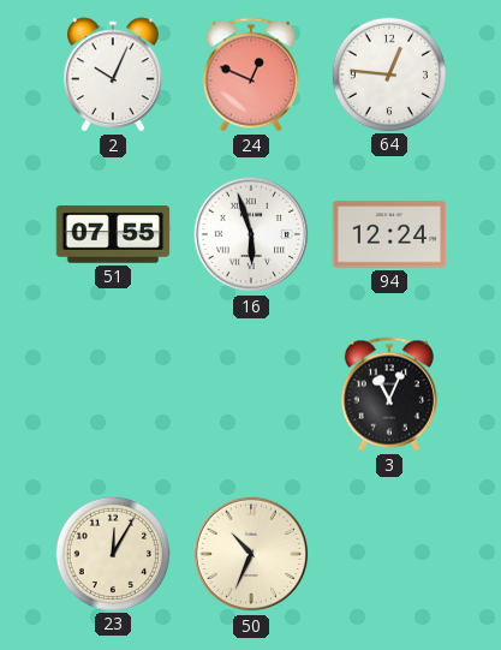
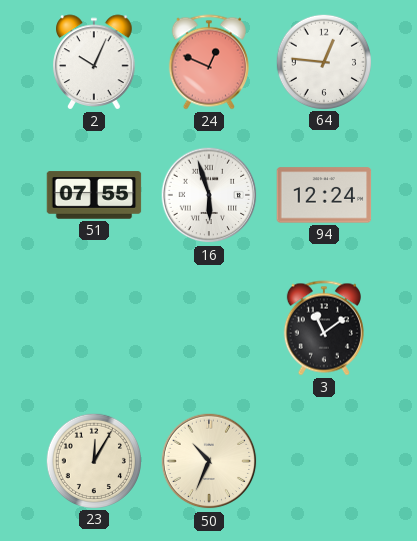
3: 11:04 -> 11:09 (324, 328)
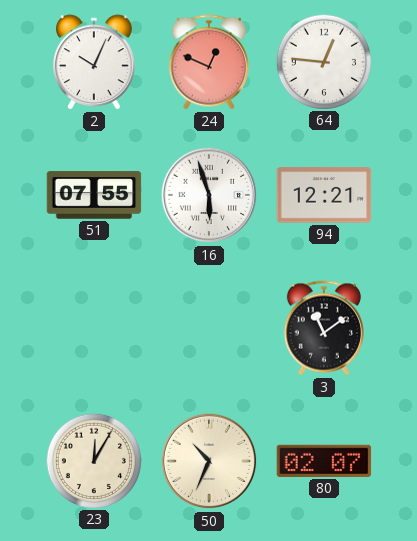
94: 12:24 -> 12:21 (324, 195)
80: none -> 02:07 (324, 461)
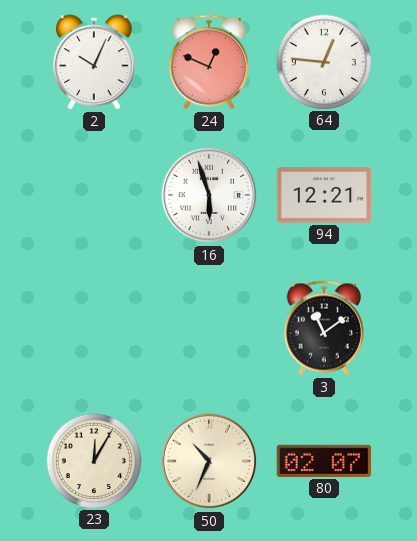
51: 07:55 -> none (94, 195)
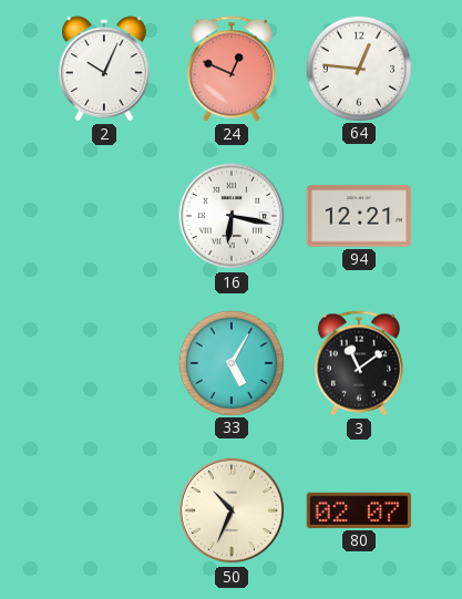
16: 5:57 -> 6:17 (232, 216)
33: none -> 5:05 (230, 362)
23: 12:05 -> none (93, 460)
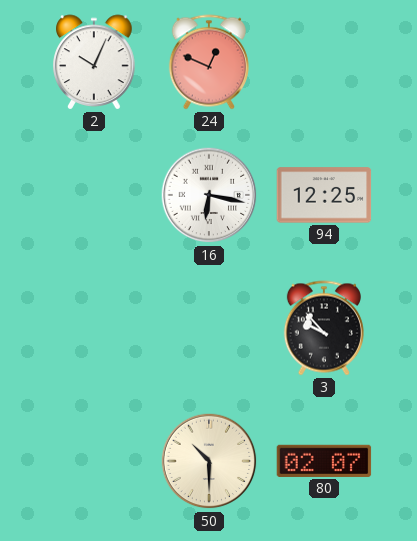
64: 12:46 -> none (358, 68)
94: 12:21 -> 12:25 (324, 195)
33: 5:05 -> none (230, 362)
3: 11:09 -> 9:53 (324, 328)
50: 10:34 -> 10:30 (209, 461)
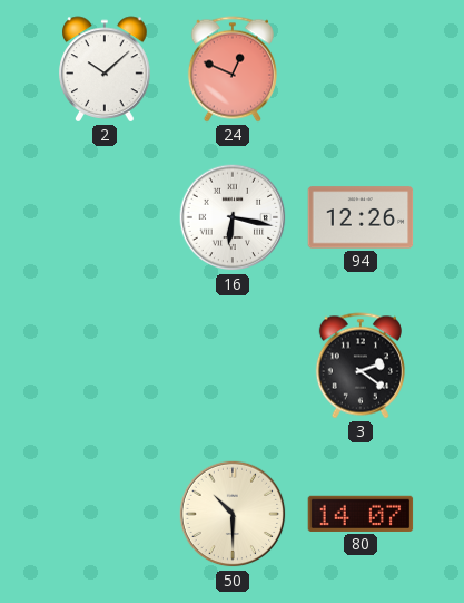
2: 10:04 -> 10:08 (105, 69)
94: 12:25 -> 12:26 (361, 217)
3: 9:53 -> 2:21 (361, 366)
80: 02:07 -> 14:07 (361, 514)
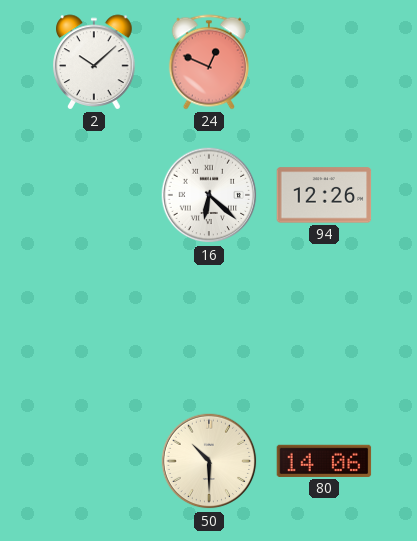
16: 6:17 -> 6:22 (209, 195)
3: 2:21 -> none (361, 366)
80: 14:07 -> 14:06 (324, 461)
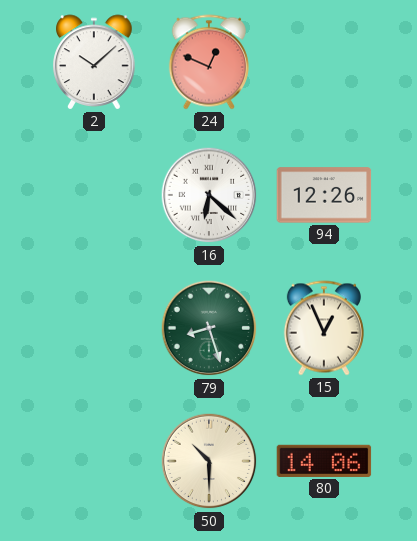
79: none -> 8:27 (209, 328)
15: none -> 12:56 (324, 328)
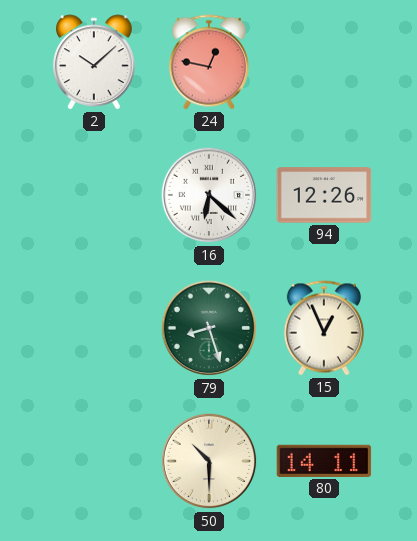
24: 12:49 -> 12:47 (209, 62)
80: 14:06 -> 14:11 (324, 461)
